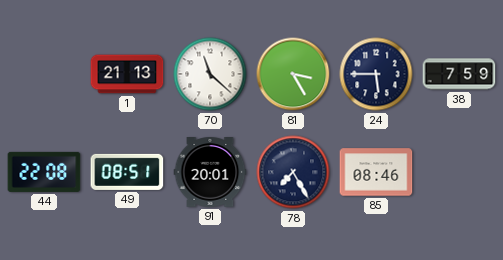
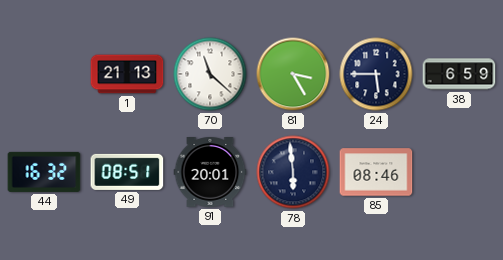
38: 7:59 -> 6:59 (459, 74)
44: 22:08 -> 16:32 (44, 172)
78: 7:25 -> 5:59 (293, 172)
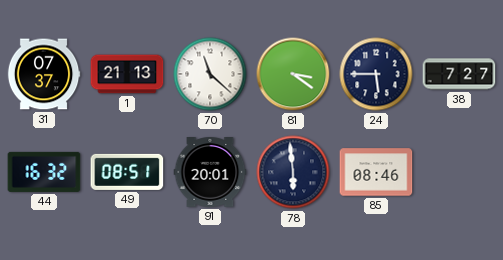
31: none -> 07:37 (44, 74)
81: 3:25 -> 3:21 (293, 74)
38: 6:59 -> 7:27 (459, 74)
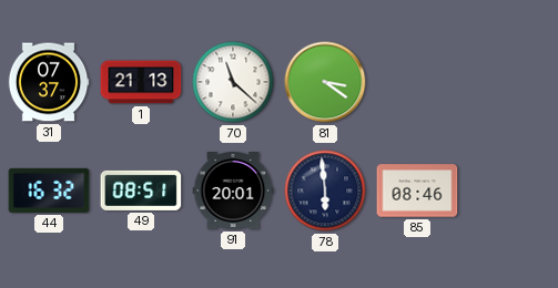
24: 5:45 -> none (376, 74)
38: 7:27 -> none (459, 74)
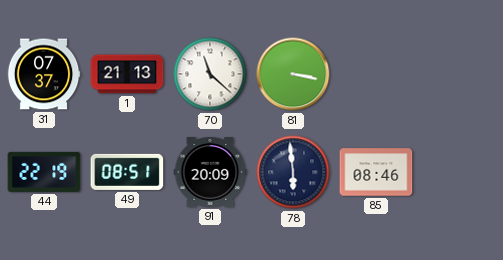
81: 3:21 -> 3:17 (293, 74)
44: 16:32 -> 22:19 (44, 172)
91: 20:01 -> 20:09 (210, 173)
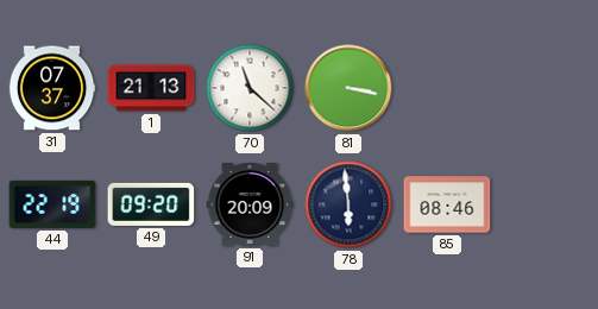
49: 08:51 -> 09:20 (151, 204)
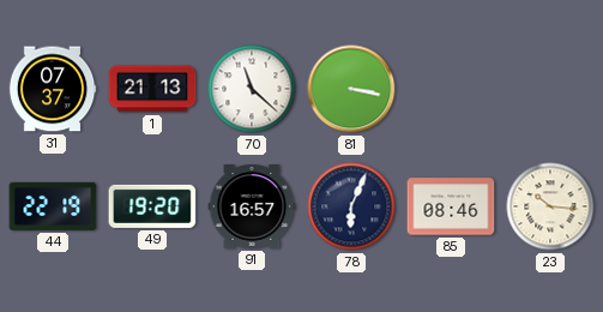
49: 09:20 -> 19:20 (152, 206)
91: 20:09 -> 16:57 (252, 208)
78: 5:59 -> 6:04 (351, 206)
23: none -> 10:16 (550, 206)
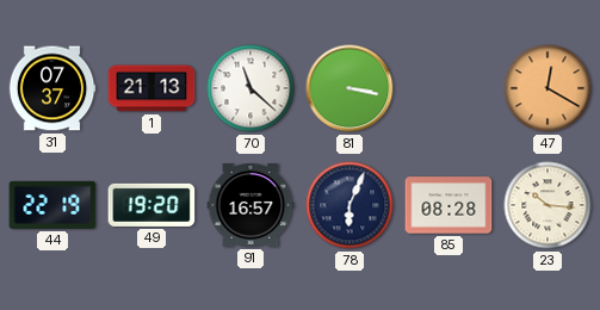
47: none -> 12:20 (548, 88)
85: 08:46 -> 08:28 (449, 205)
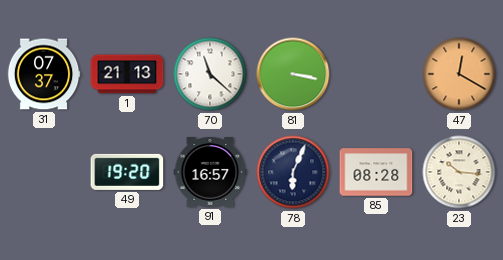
44: 22:19 -> none (52, 205)
